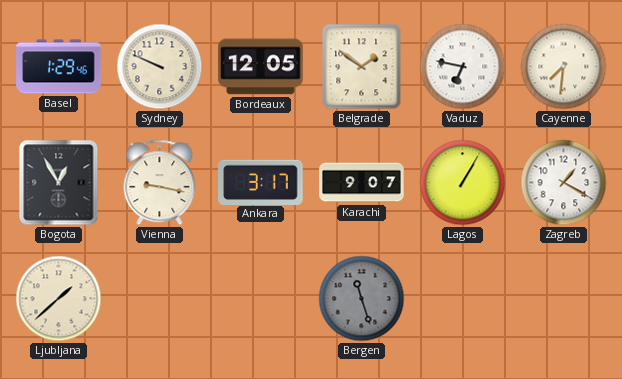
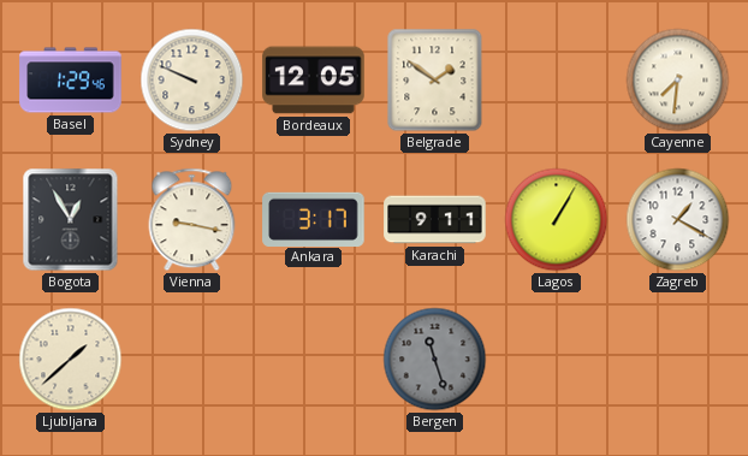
Vaduz: 6:47 -> none (463, 67)
Karachi: 9:07 -> 9:11 (435, 220)
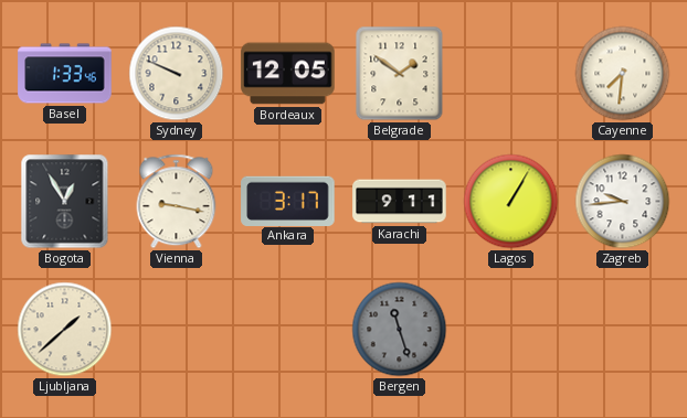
Basel: 1:29 -> 1:33 (65, 74)
Zagreb: 1:20 -> 9:44 (623, 202)
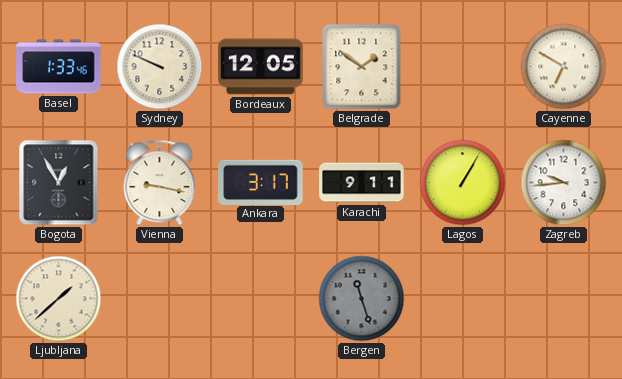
Cayenne: 7:31 -> 6:50 (564, 67)
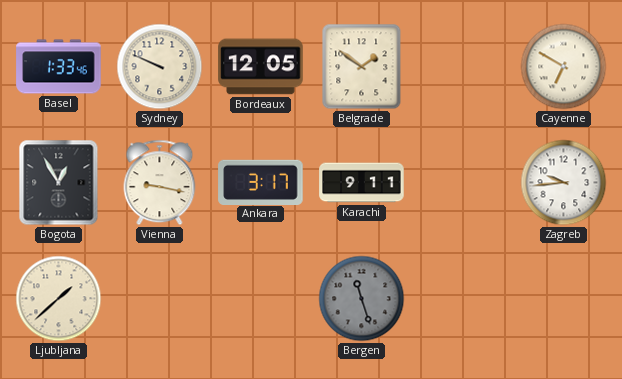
Lagos: 1:05 -> none (463, 183)
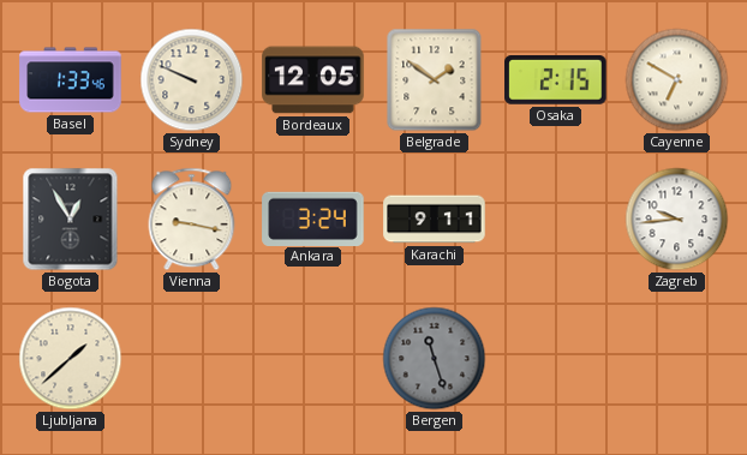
Osaka: none -> 2:15 (556, 80)
Ankara: 3:17 -> 3:24 (313, 218)
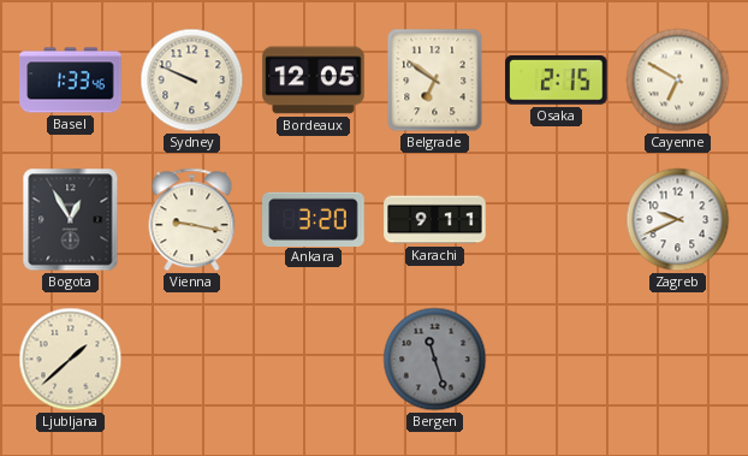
Belgrade: 1:51 -> 6:51 (435, 81)
Ankara: 3:24 -> 3:20 (314, 219)
Zagreb: 9:44 -> 9:41 (678, 220)
